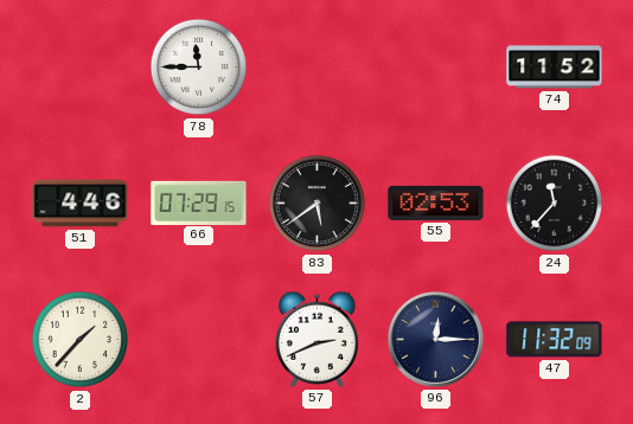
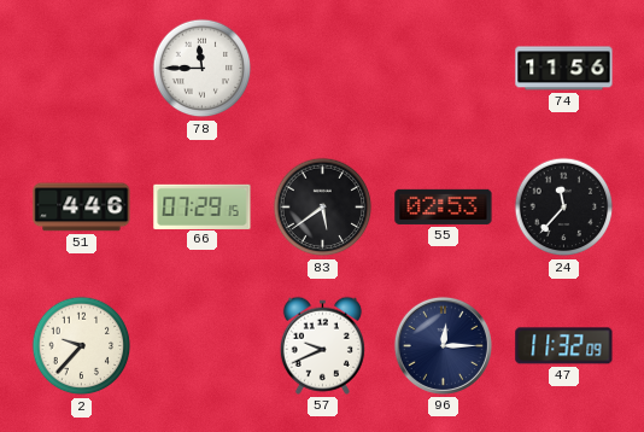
74: 11:52 -> 11:56 (564, 69)
2: 1:37 -> 9:37 (82, 346)
57: 2:41 -> 9:41 (322, 345)
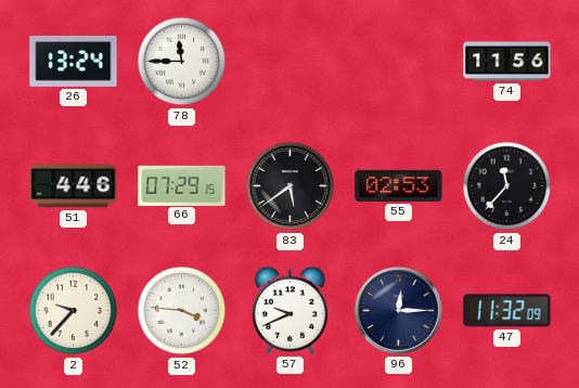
26: none -> 13:24 (74, 61)
52: none -> 3:46 (182, 311)
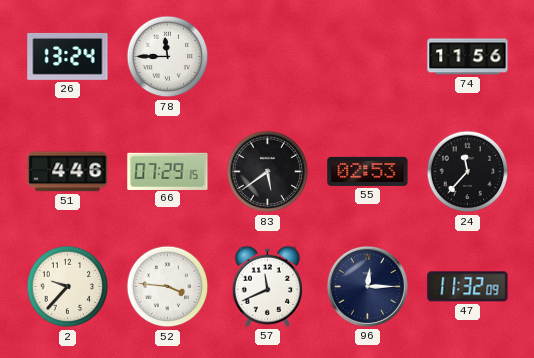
57: 9:41 -> 11:41 (267, 286)
